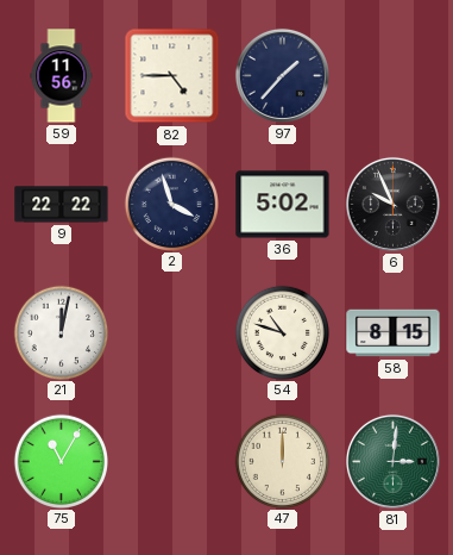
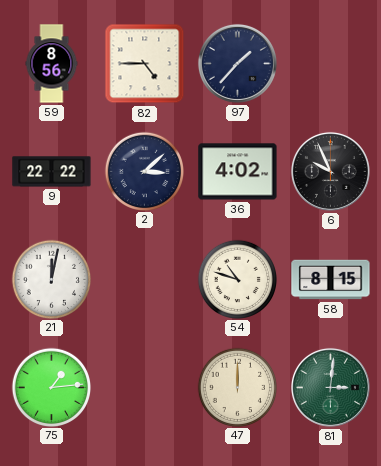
59: 11:56 -> 8:56 (52, 64)
2: 3:57 -> 3:08 (144, 171)
36: 5:02 -> 4:02 (238, 172)
75: 11:05 -> 1:14 (51, 387)
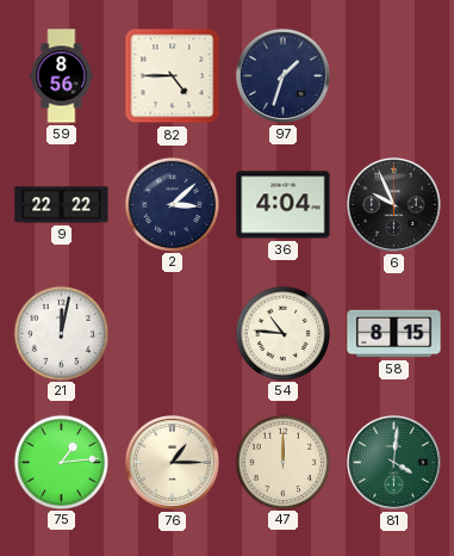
97: 1:37 -> 1:33 (282, 75)
36: 4:02 -> 4:04 (284, 205)
54: 10:48 -> 10:46 (282, 333)
76: none -> 1:15 (172, 462)
81: 3:01 -> 4:01 (393, 462)
